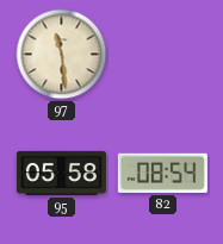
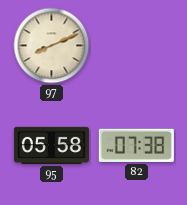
97: 11:29 -> 8:11 (52, 46)
82: 08:54 -> 07:38 (136, 145)
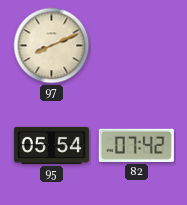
95: 05:58 -> 05:54 (51, 145)
82: 07:38 -> 07:42 (136, 145)
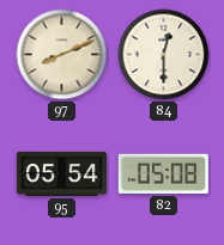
84: none -> 12:30 (164, 55)
82: 07:42 -> 05:08 (163, 173)
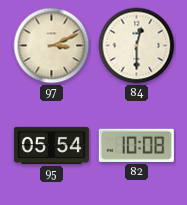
97: 8:11 -> 3:11 (52, 46)
82: 05:08 -> 10:08 (136, 145)
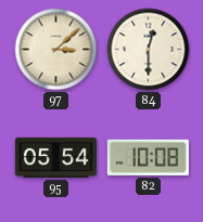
97: 3:11 -> 3:08 (56, 50)
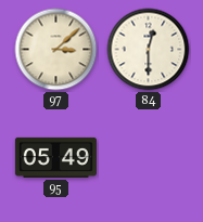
95: 05:54 -> 05:49 (55, 157)
82: 10:08 -> none (148, 157)
